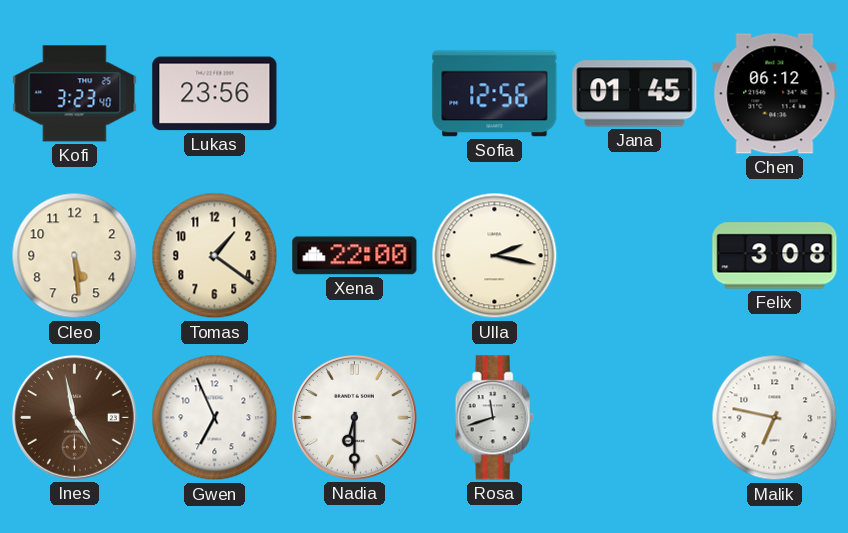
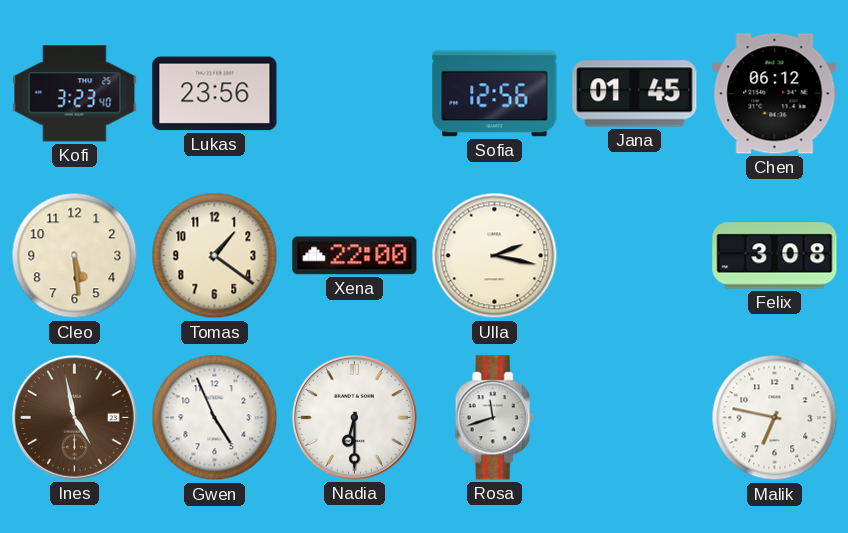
Gwen: 6:56 -> 4:56 (215, 418)
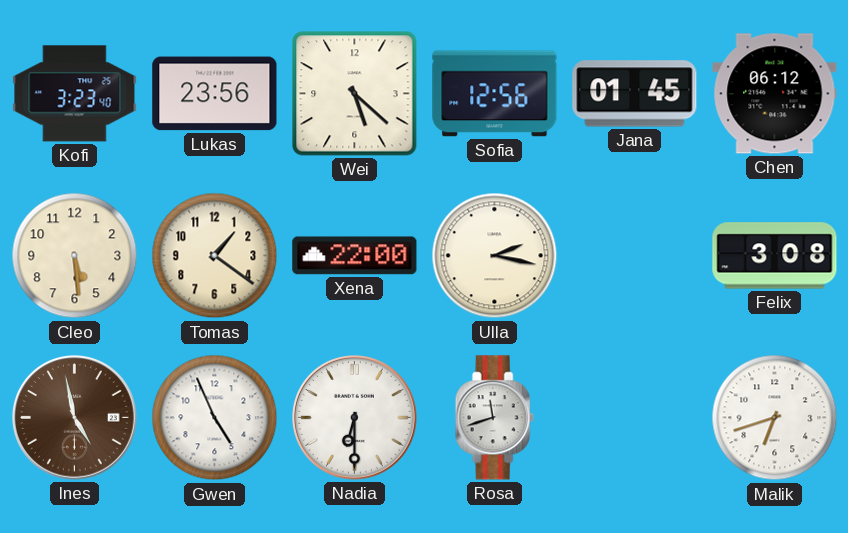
Wei: none -> 5:22 (355, 94)
Malik: 6:47 -> 6:42 (775, 418)
